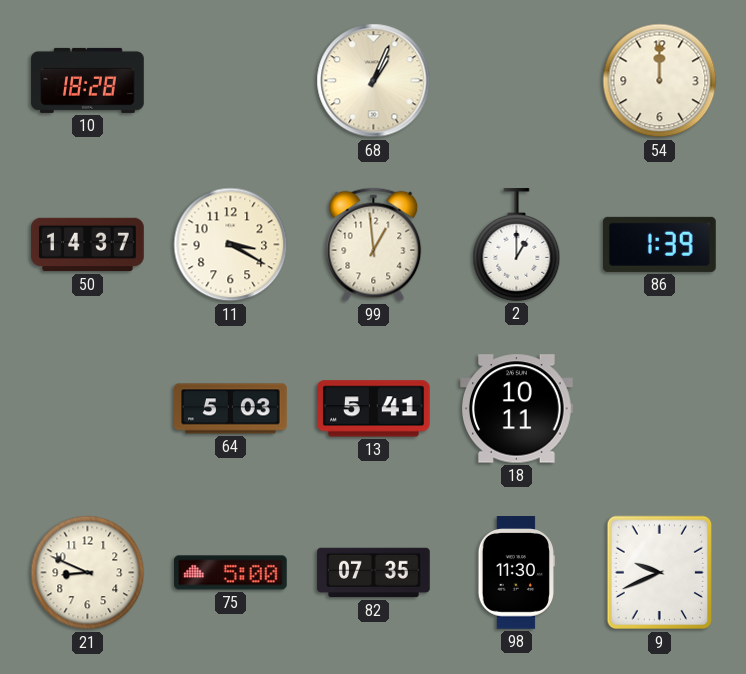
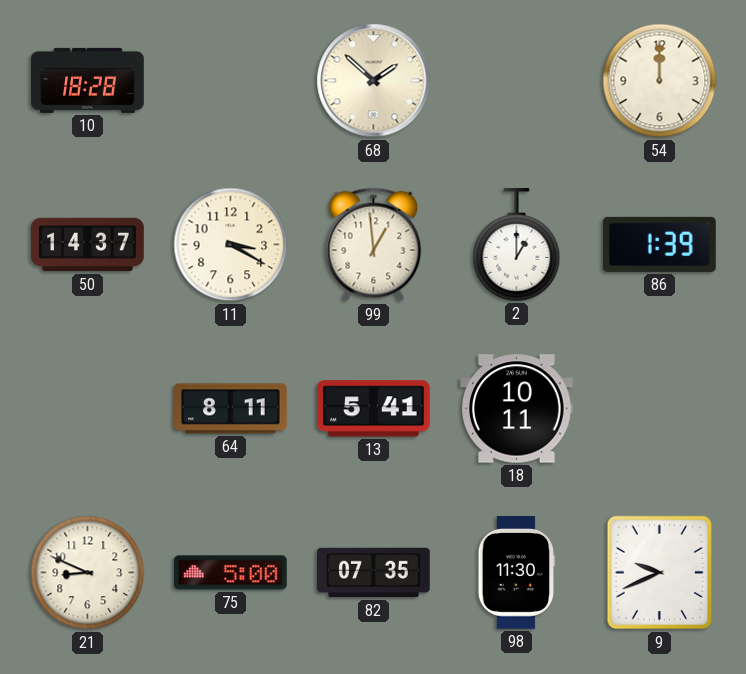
68: 1:04 -> 1:52 (374, 81)
64: 5:03 -> 8:11 (231, 409)
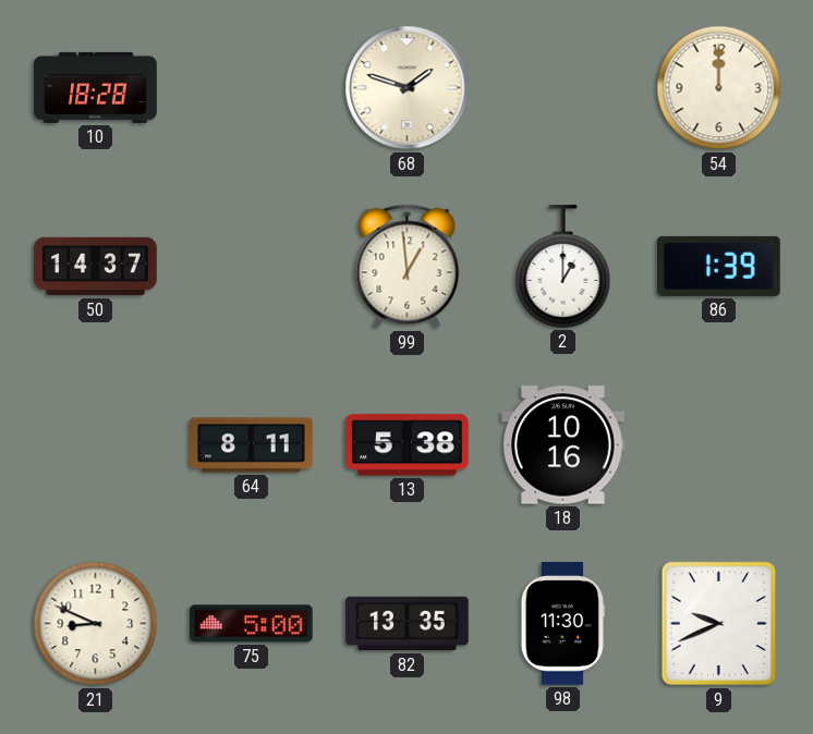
68: 1:52 -> 1:48 (408, 88)
11: 3:20 -> none (231, 245)
13: 5:41 -> 5:38 (408, 445)
18: 10:11 -> 10:16 (563, 445)
82: 07:35 -> 13:35 (408, 624)
